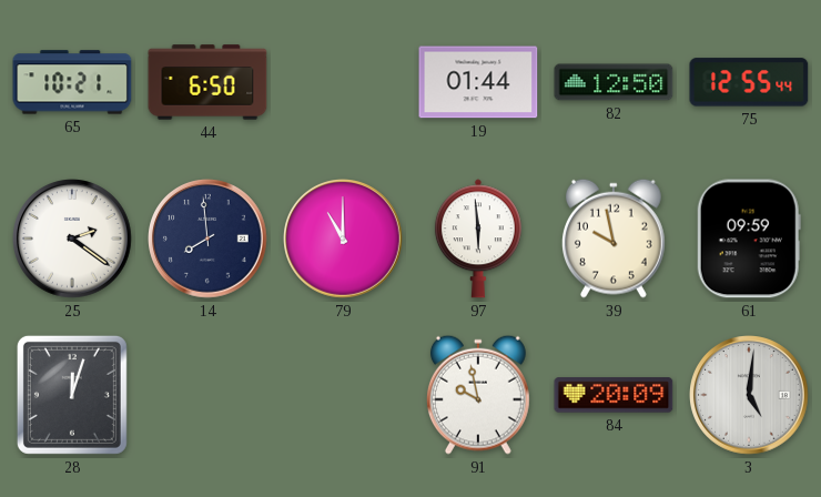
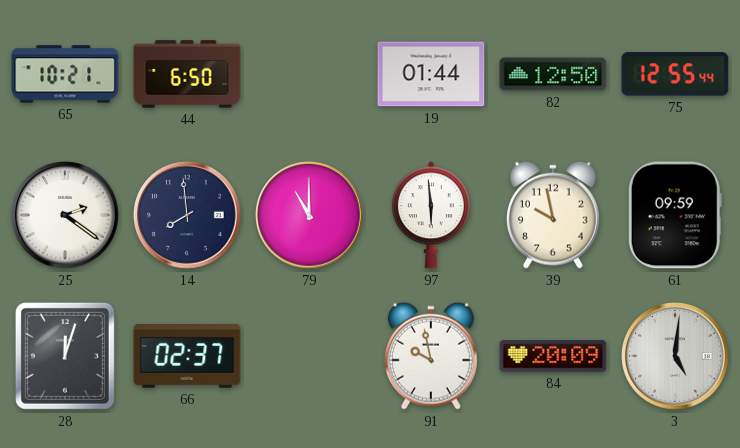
66: none -> 02:37 (187, 356)
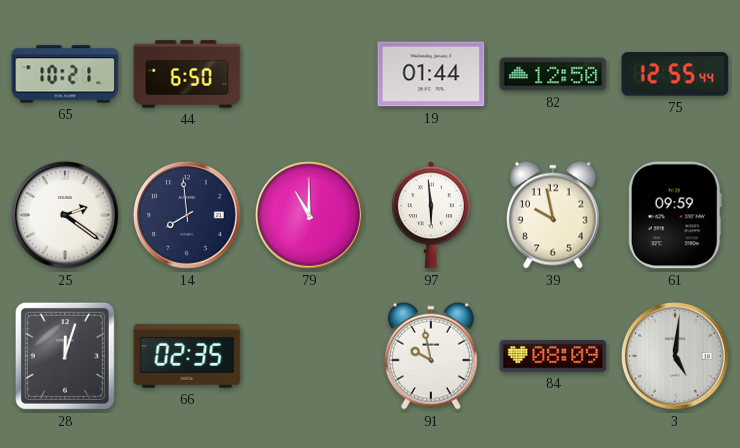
66: 02:37 -> 02:35 (187, 356)
84: 20:09 -> 08:09 (553, 356)
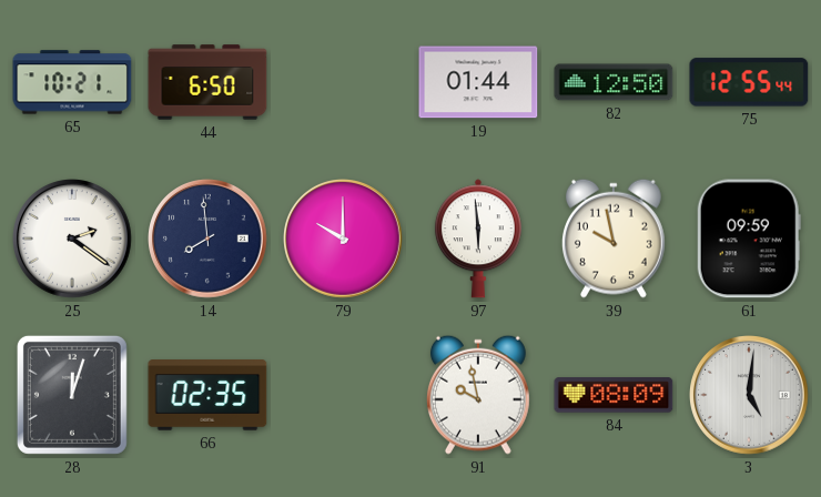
79: 11:00 -> 10:00 (344, 240)
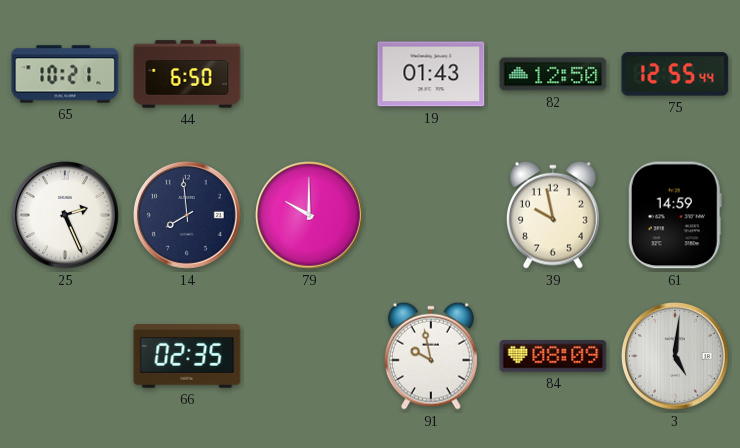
19: 01:44 -> 01:43 (431, 74)
25: 2:21 -> 2:26 (66, 216)
97: 5:59 -> none (478, 239)
61: 09:59 -> 14:59 (675, 215)
28: 12:03 -> none (72, 395)
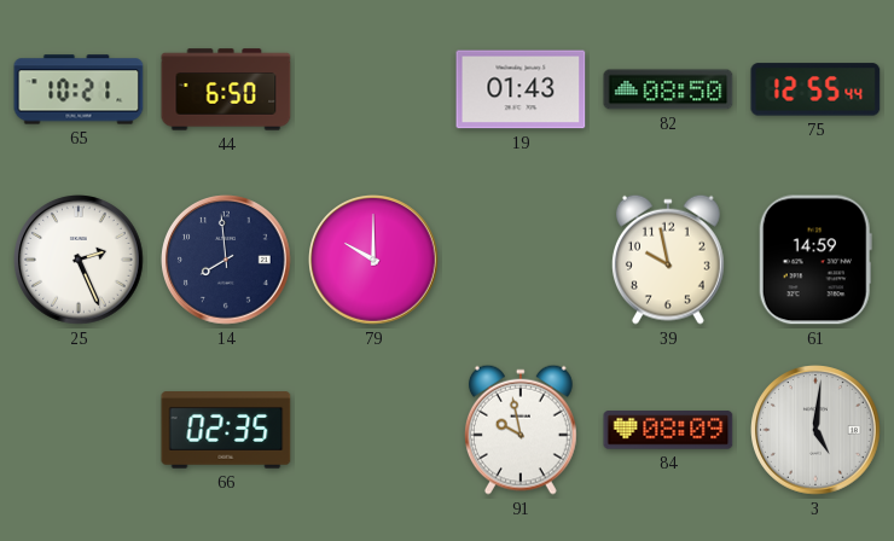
82: 12:50 -> 08:50 (668, 89)
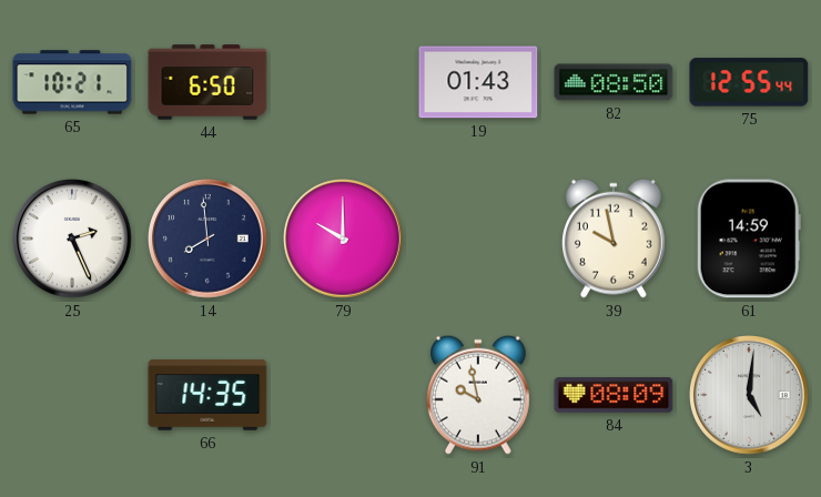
66: 02:35 -> 14:35 (207, 395)
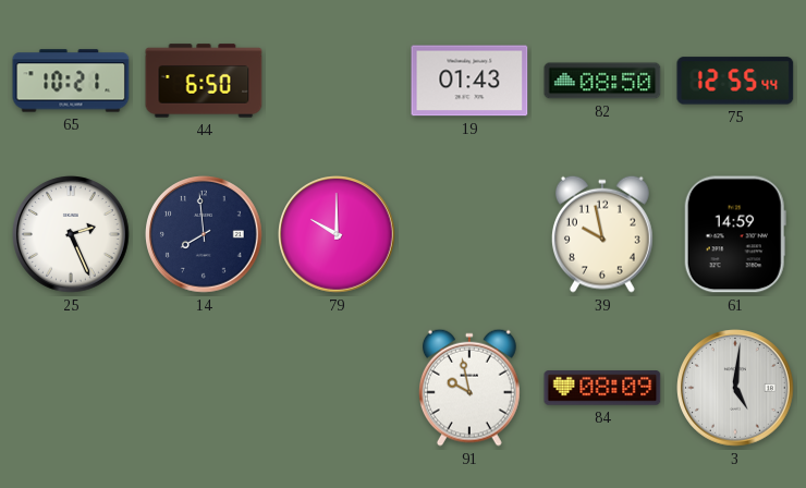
66: 14:35 -> none (207, 395)
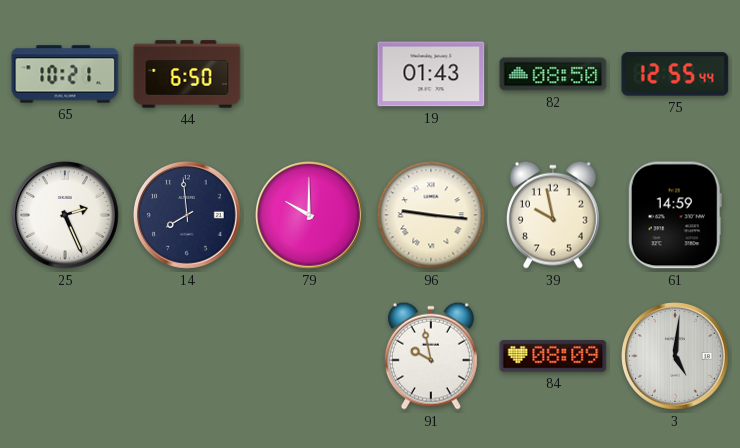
96: none -> 9:16 (431, 215)
